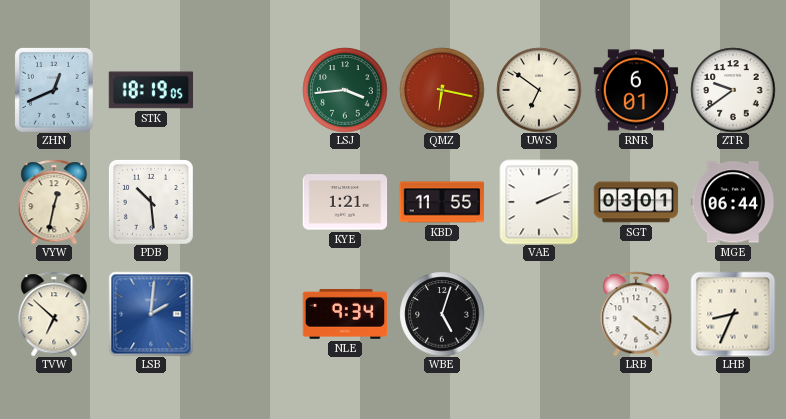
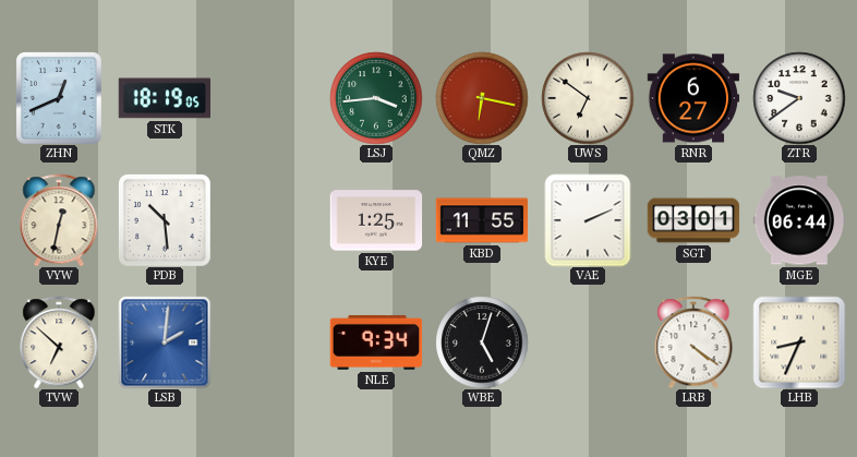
RNR: 6:01 -> 6:27 (693, 98)
KYE: 1:21 -> 1:25 (376, 220)
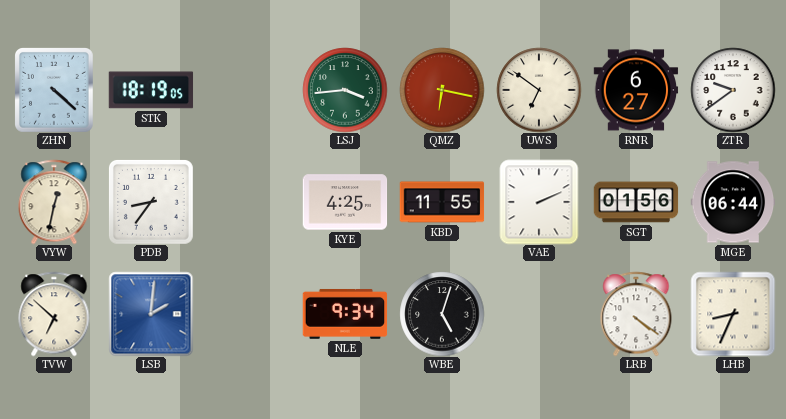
ZHN: 12:41 -> 4:22 (55, 90)
PDB: 10:29 -> 8:36 (151, 202)
KYE: 1:25 -> 4:25 (345, 202)
SGT: 03:01 -> 01:56 (636, 202)
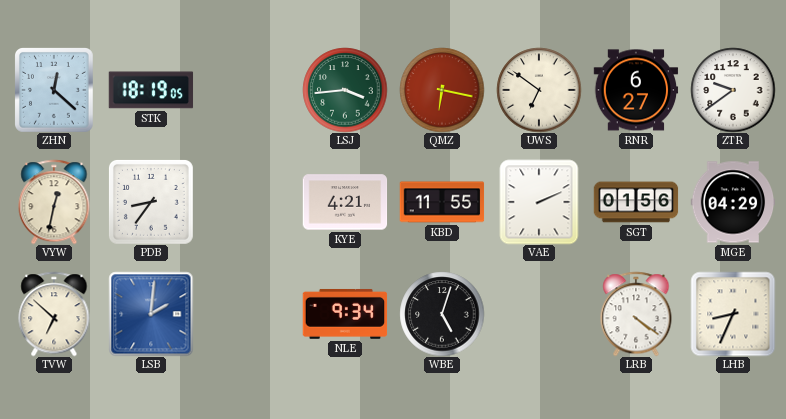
ZHN: 4:22 -> 12:22 (55, 90)
KYE: 4:25 -> 4:21 (345, 202)
MGE: 06:44 -> 04:29 (733, 202)
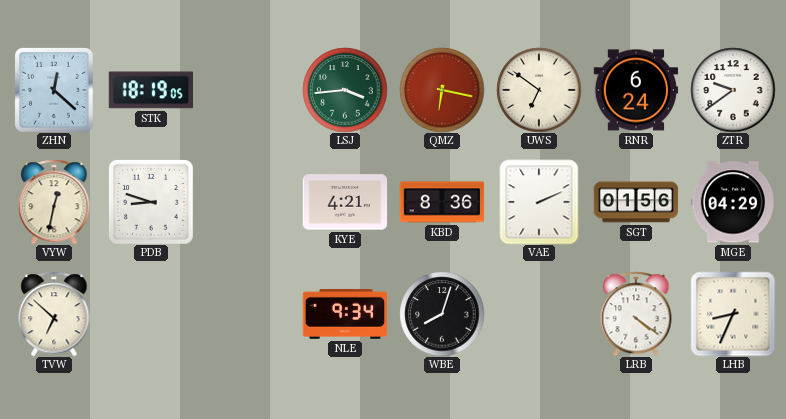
RNR: 6:27 -> 6:24 (636, 90)
PDB: 8:36 -> 8:48 (151, 202)
KBD: 11:55 -> 8:36 (442, 202)
LSB: 2:01 -> none (151, 314)
WBE: 5:03 -> 8:03 (442, 314)
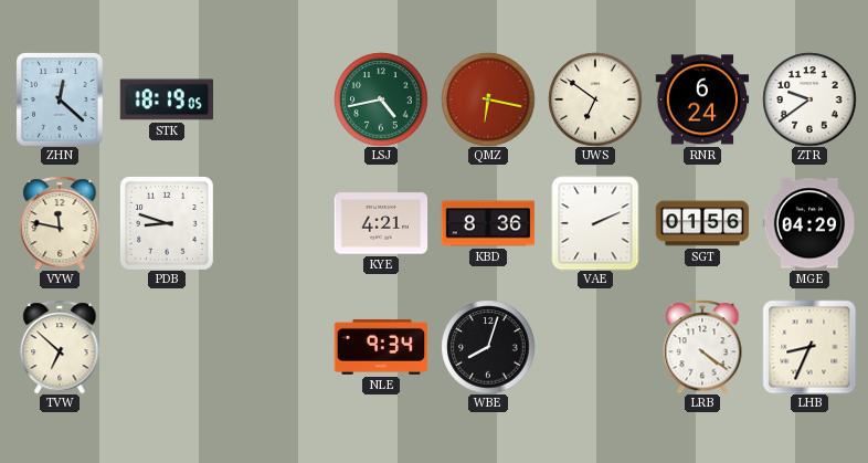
LSJ: 3:44 -> 4:43 (381, 99)
VYW: 12:32 -> 11:47 (60, 223)
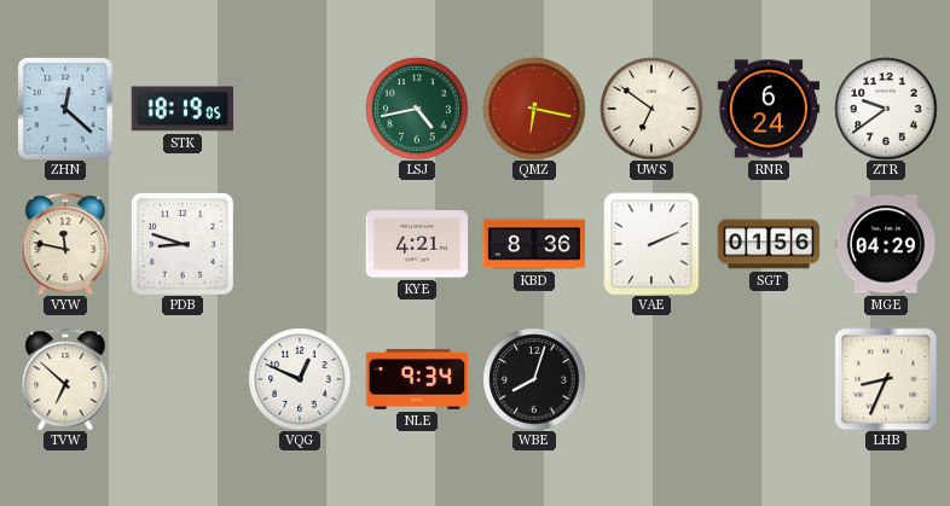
VQG: none -> 12:49 (300, 379)
LRB: 4:21 -> none (702, 347)
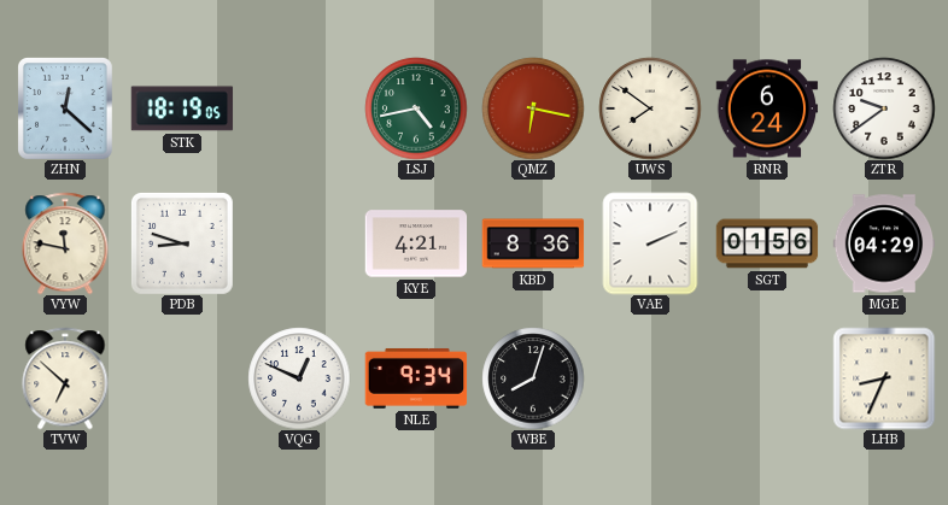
UWS: 6:51 -> 7:51 (650, 108)
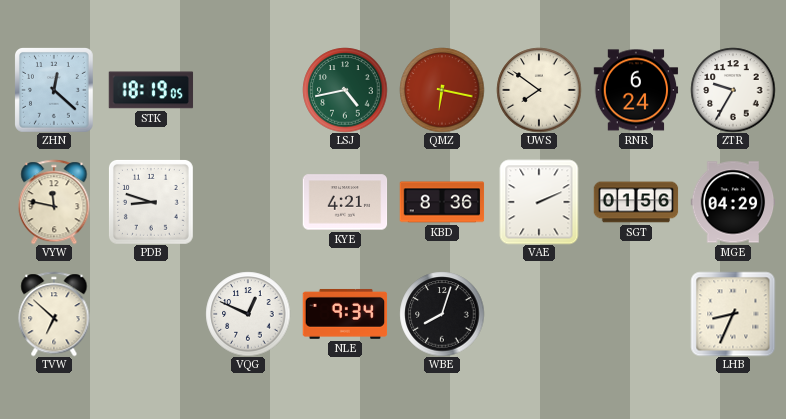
ZTR: 9:39 -> 9:35 (733, 90)
